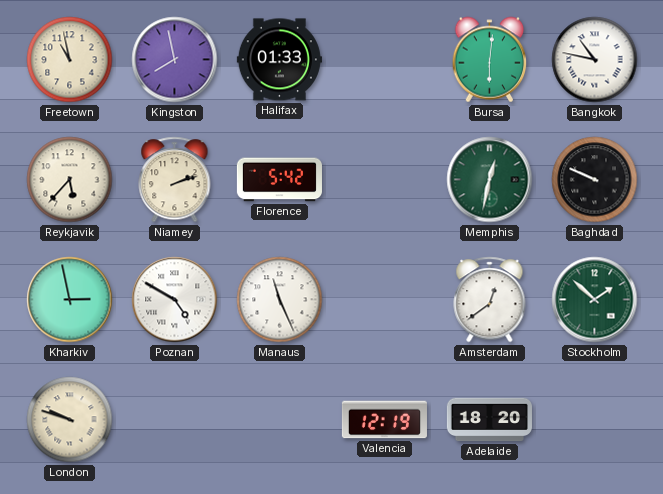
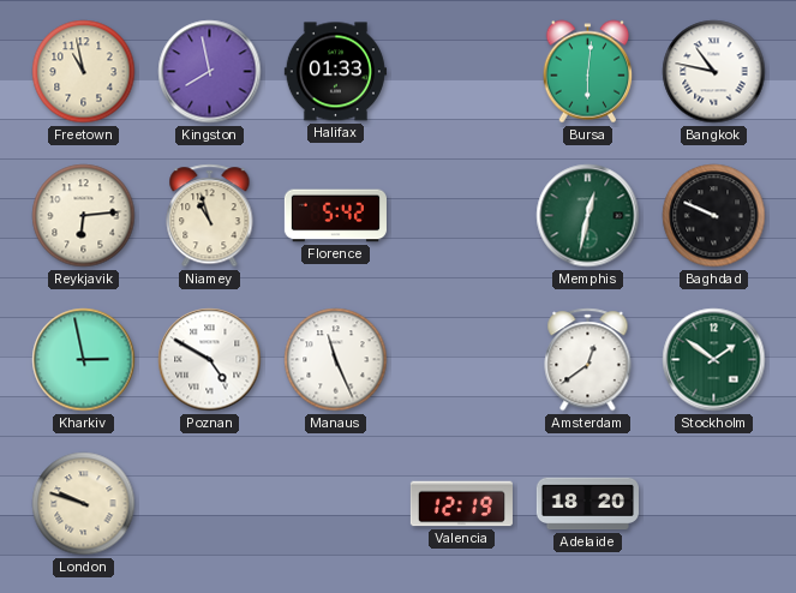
Reykjavik: 5:37 -> 6:14 (84, 216)
Niamey: 2:12 -> 10:57 (210, 216)
Stockholm: 1:52 -> 1:51 (714, 360)
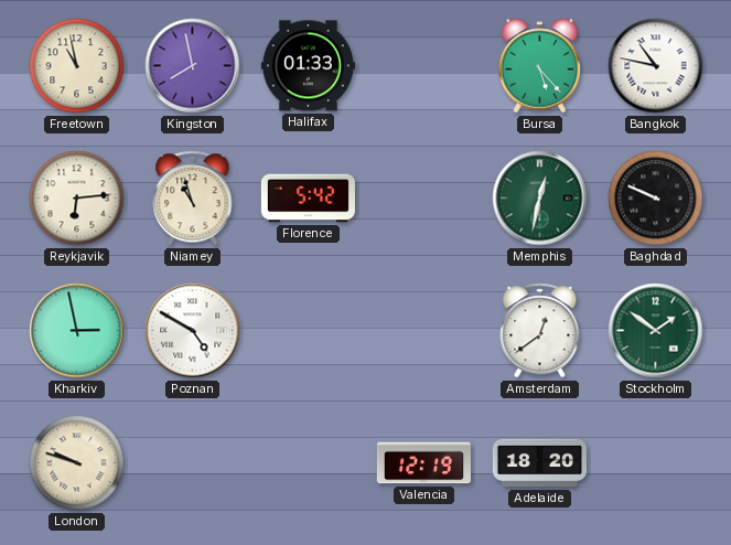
Bursa: 6:01 -> 5:23 (540, 66)
Manaus: 11:26 -> none (336, 360)
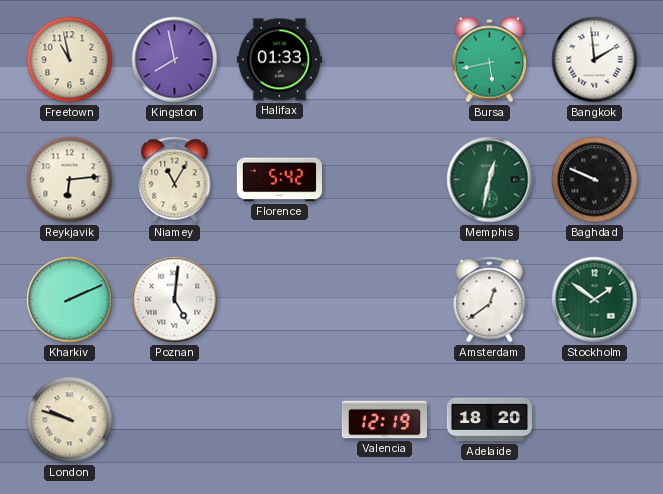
Bursa: 5:23 -> 5:43 (490, 60)
Bangkok: 10:47 -> 1:59 (595, 60)
Niamey: 10:57 -> 11:05 (175, 180)
Kharkiv: 2:58 -> 2:11 (70, 300)
Poznan: 4:50 -> 5:01 (175, 300)
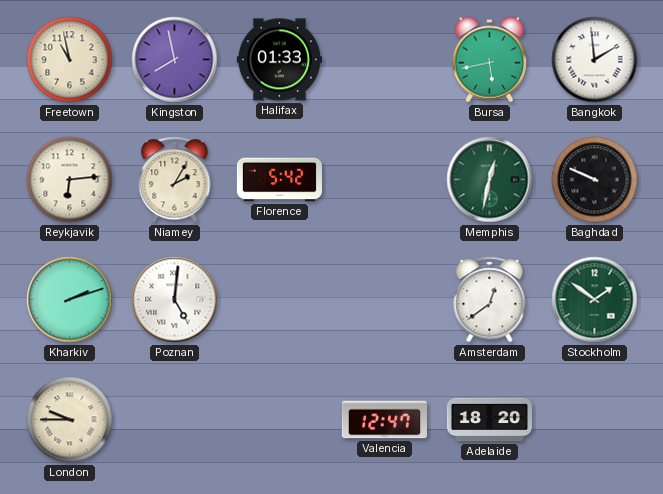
Niamey: 11:05 -> 2:05 (175, 180)
Kharkiv: 2:11 -> 2:12 (70, 300)
London: 9:48 -> 9:45 (70, 420)
Valencia: 12:19 -> 12:47 (384, 420)
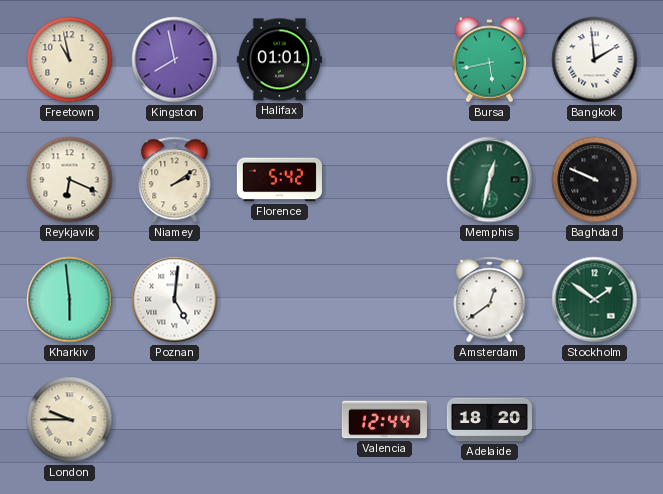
Halifax: 01:33 -> 01:01 (279, 60)
Reykjavik: 6:14 -> 6:19 (70, 180)
Niamey: 2:05 -> 2:09 (175, 180)
Kharkiv: 2:12 -> 5:59 (70, 300)
Valencia: 12:47 -> 12:44 (384, 420)
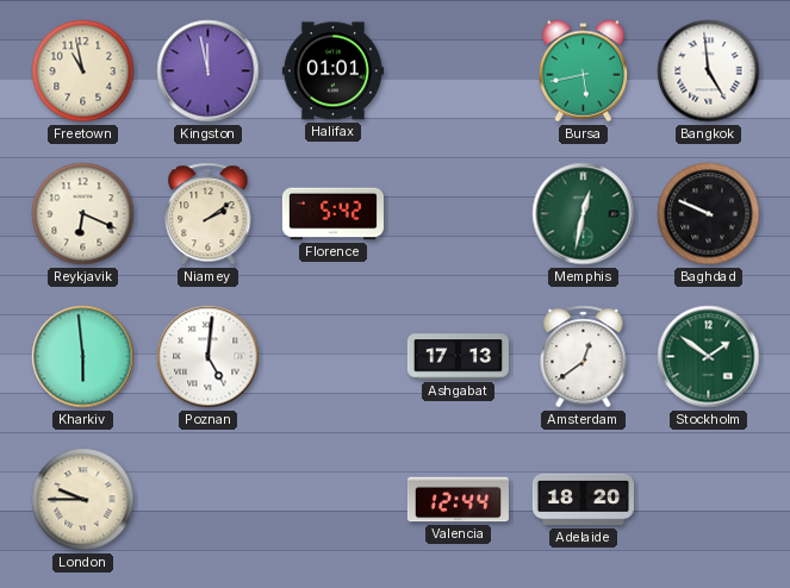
Kingston: 7:58 -> 11:58 (209, 71)
Bangkok: 1:59 -> 4:59 (709, 71)
Ashgabat: none -> 17:13 (458, 357)
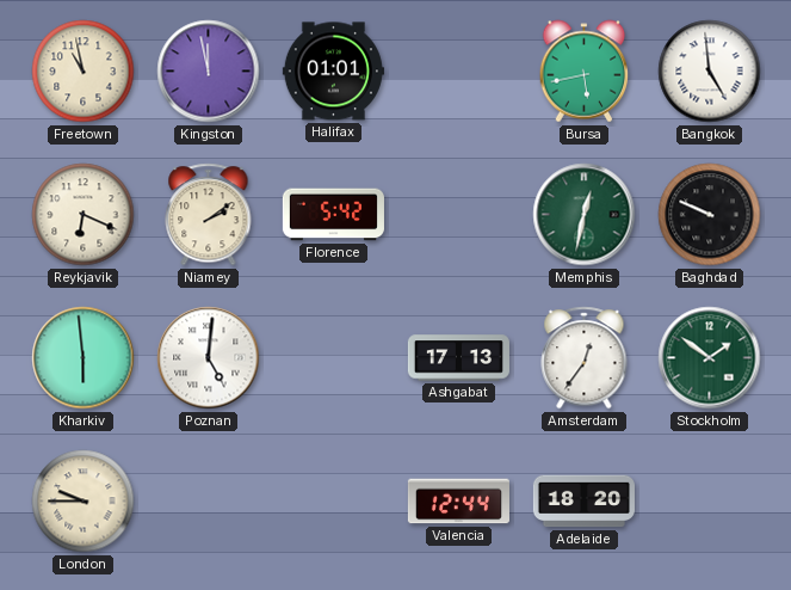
Amsterdam: 12:39 -> 12:36 (585, 358)
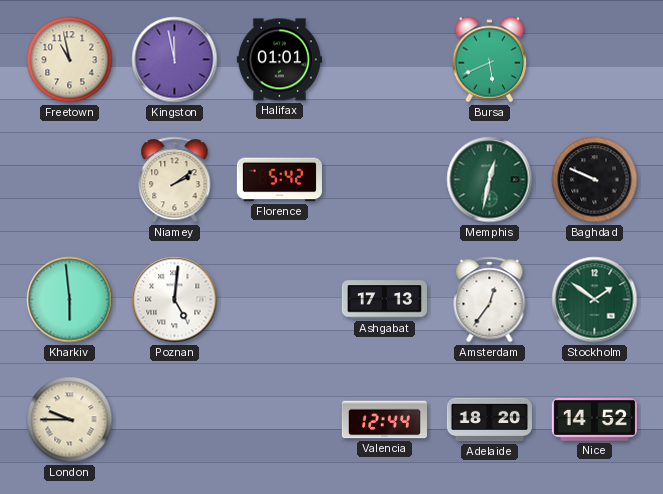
Bursa: 5:43 -> 5:41 (490, 60)
Bangkok: 4:59 -> none (710, 72)
Reykjavik: 6:19 -> none (84, 215)
Nice: none -> 14:52 (594, 420)
